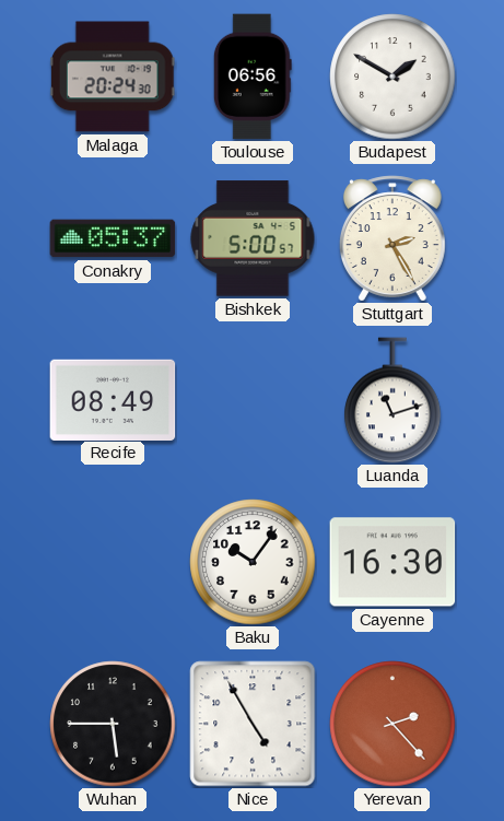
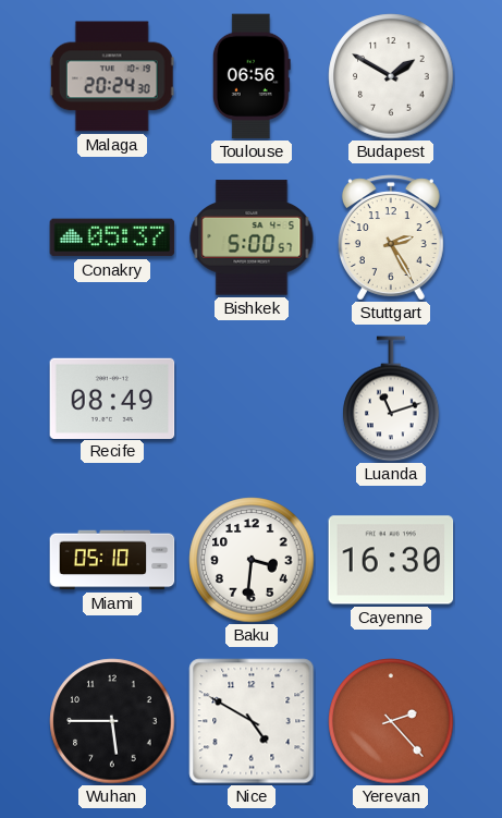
Miami: none -> 05:10 (112, 560)
Baku: 10:06 -> 3:31 (252, 560)
Nice: 4:55 -> 4:50 (252, 721)
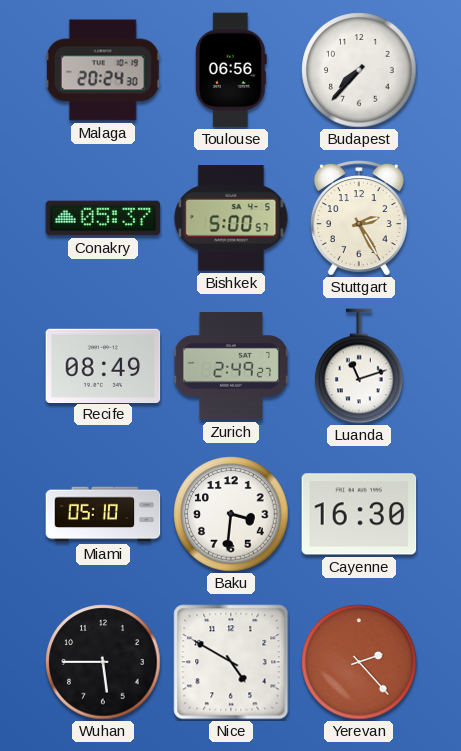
Budapest: 1:50 -> 7:37 (359, 70)
Zurich: none -> 2:49 (231, 367)
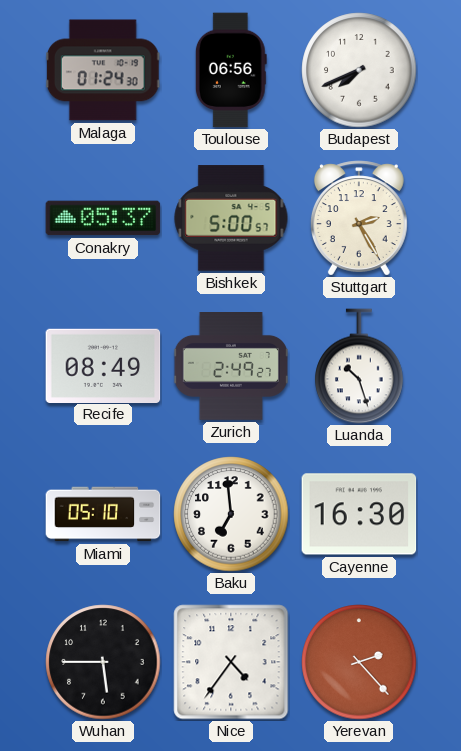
Malaga: 20:24 -> 01:24 (103, 70)
Budapest: 7:37 -> 7:41 (359, 70)
Luanda: 11:12 -> 10:27 (359, 366)
Baku: 3:31 -> 6:59 (231, 514)
Nice: 4:50 -> 4:36 (231, 662)
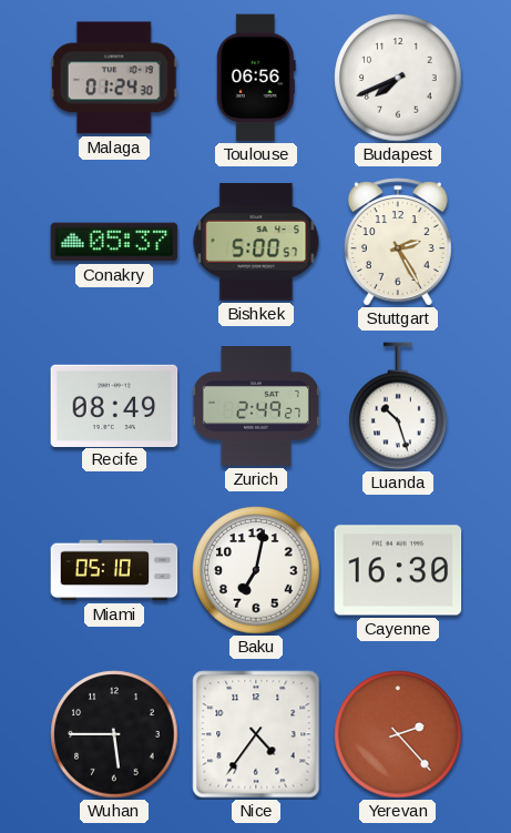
Baku: 6:59 -> 7:02 (256, 570)
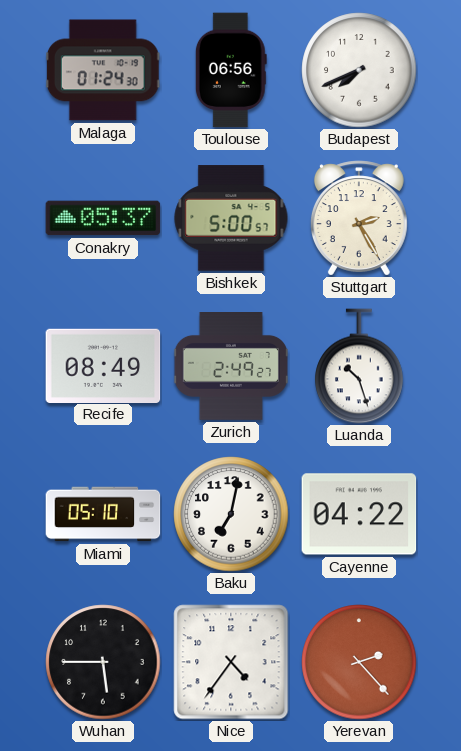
Cayenne: 16:30 -> 04:22 (359, 514)
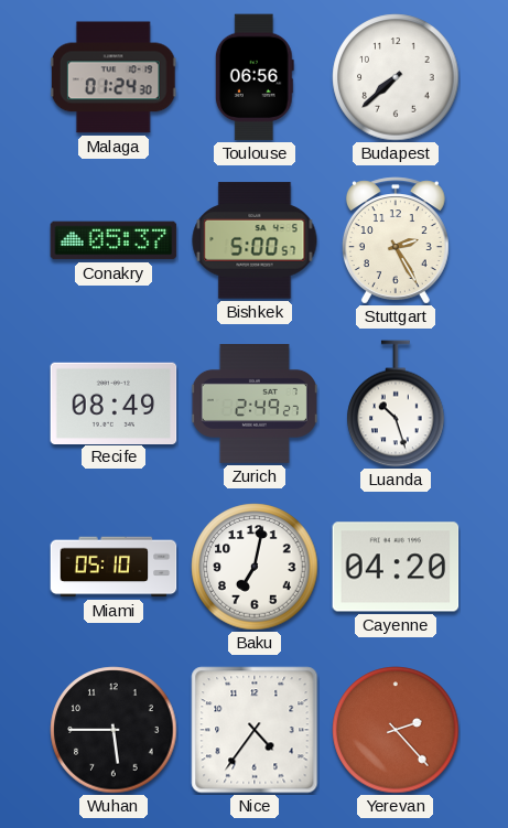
Budapest: 7:41 -> 7:38 (396, 77)
Cayenne: 04:22 -> 04:20 (396, 567)
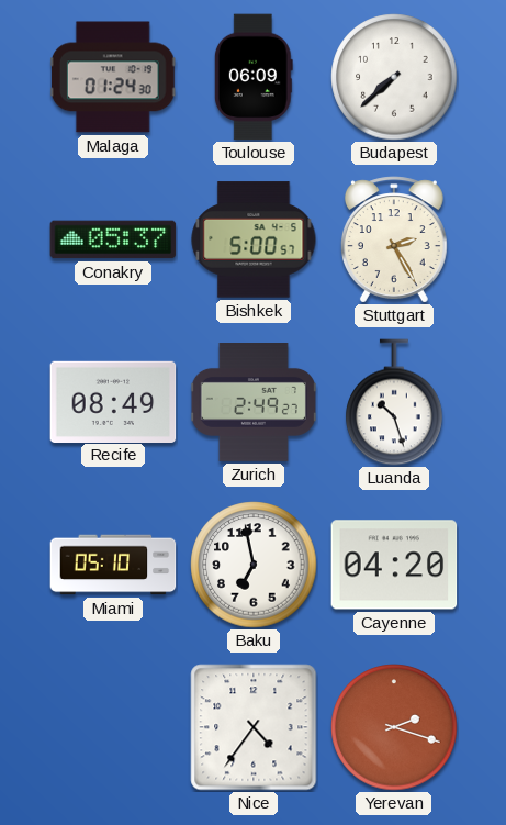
Toulouse: 06:56 -> 06:09 (254, 77)
Baku: 7:02 -> 6:58 (254, 565)
Wuhan: 5:45 -> none (114, 730)
Yerevan: 2:23 -> 2:18 (394, 727)
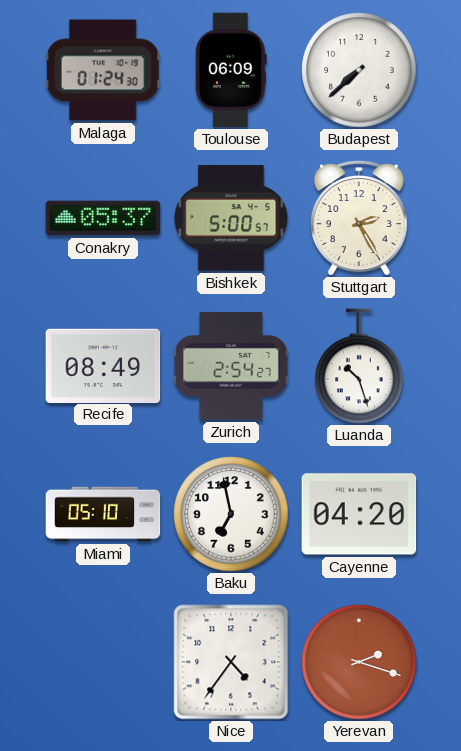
Zurich: 2:49 -> 2:54 (231, 367)
